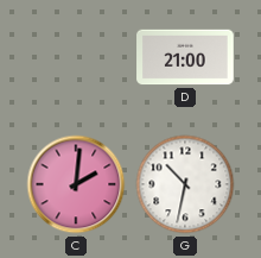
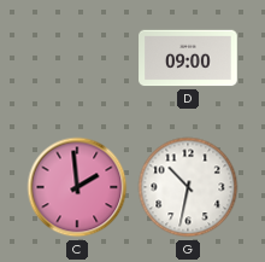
D: 21:00 -> 09:00 (188, 58)
C: 2:01 -> 1:59 (77, 187)
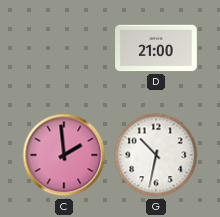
D: 09:00 -> 21:00 (156, 48)
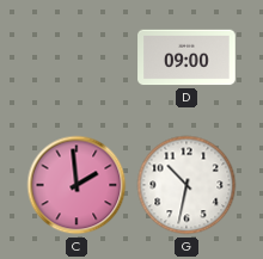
D: 21:00 -> 09:00 (186, 57)
